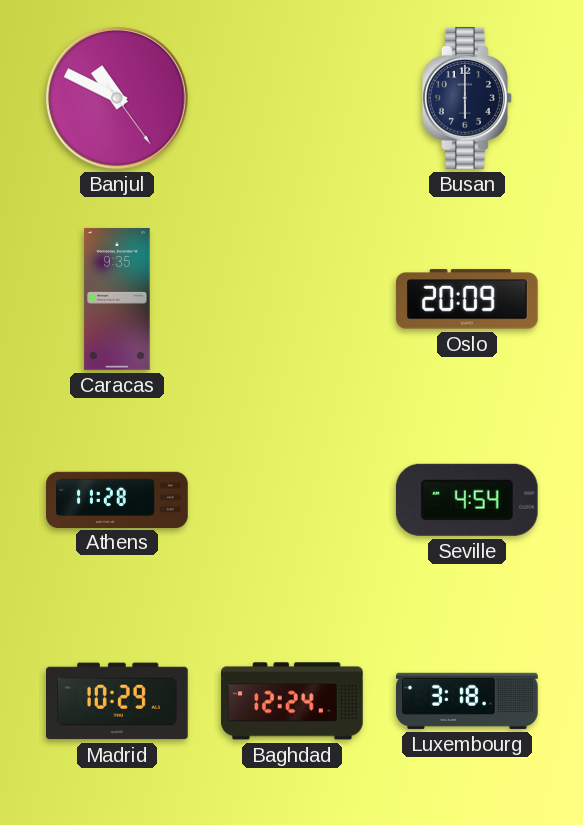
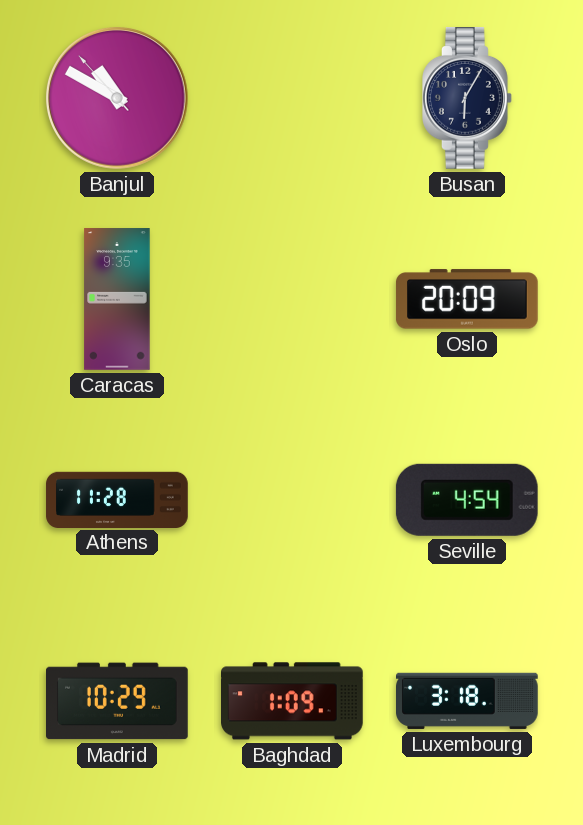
Banjul: 10:49:24 -> 10:49:53 (117, 98)
Busan: 6:00 -> 6:05 (468, 99)
Baghdad: 12:24 -> 1:09 (293, 701)
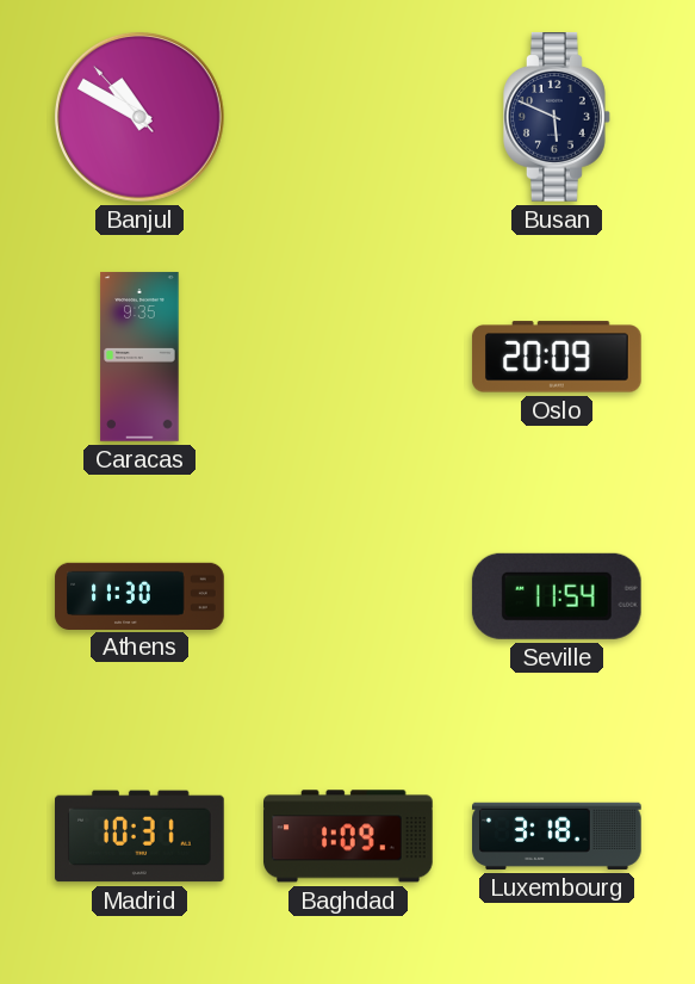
Busan: 6:05 -> 5:49 (558, 118)
Athens: 11:28 -> 11:30 (139, 595)
Seville: 4:54 -> 11:54 (557, 596)
Madrid: 10:29 -> 10:31 (141, 836)
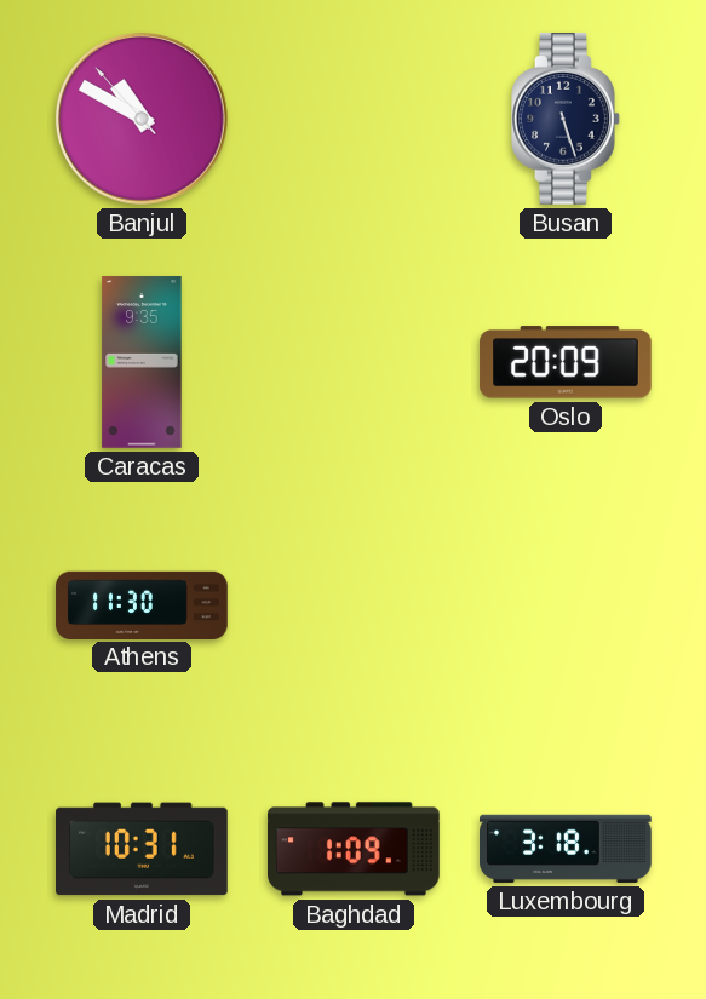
Busan: 5:49 -> 5:27 (567, 120)
Seville: 11:54 -> none (557, 596)
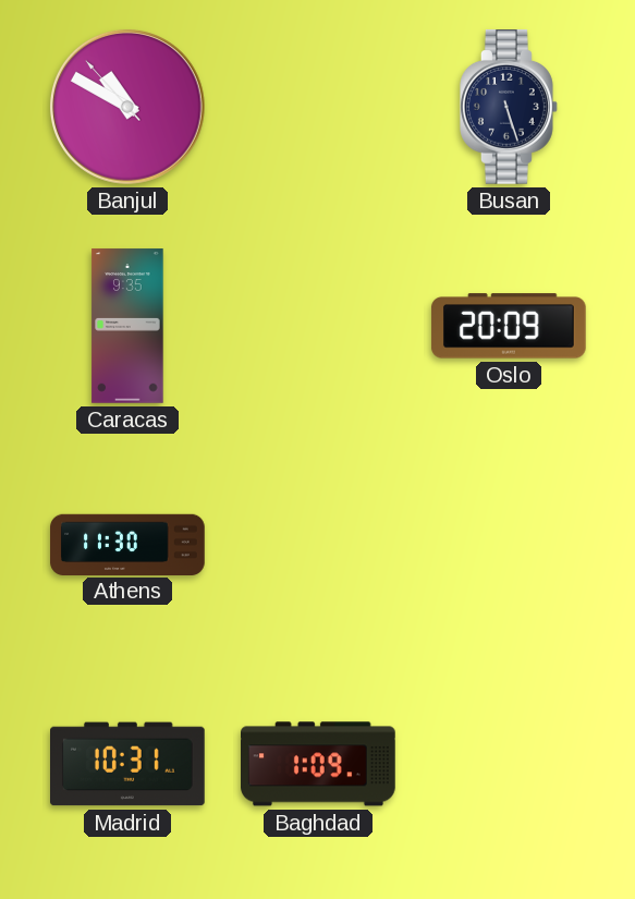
Luxembourg: 3:18 -> none (567, 849)
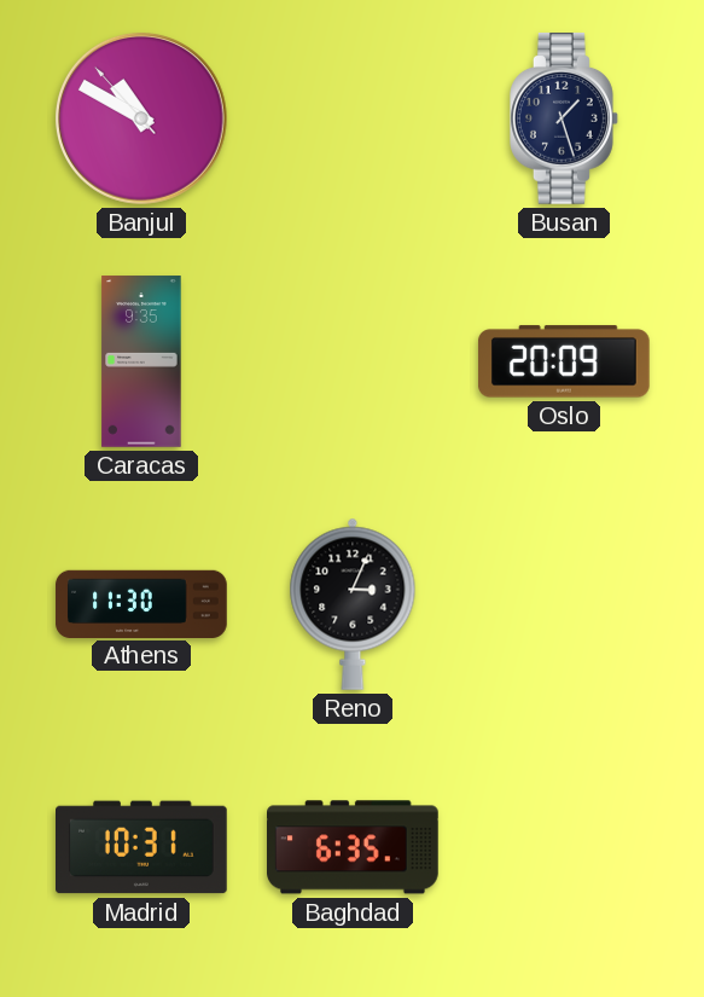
Busan: 5:27 -> 1:27 (565, 120)
Reno: none -> 3:04 (353, 604)
Baghdad: 1:09 -> 6:35 (354, 847)
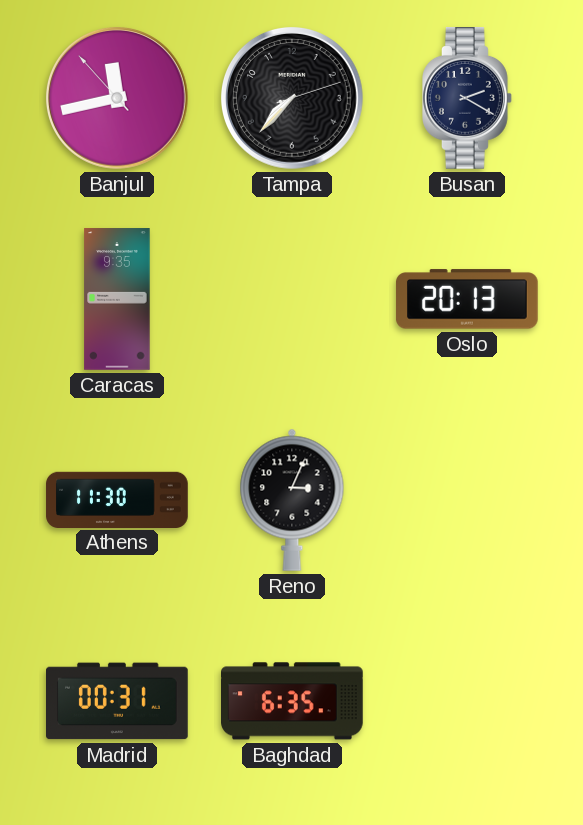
Banjul: 10:49 -> 11:42 (117, 98)
Tampa: none -> 7:37 (292, 98)
Busan: 1:27 -> 2:20 (468, 99)
Oslo: 20:09 -> 20:13 (467, 299)
Madrid: 10:31 -> 00:31 (118, 701)
